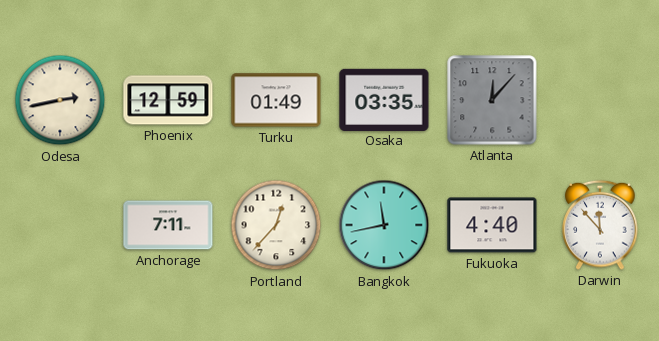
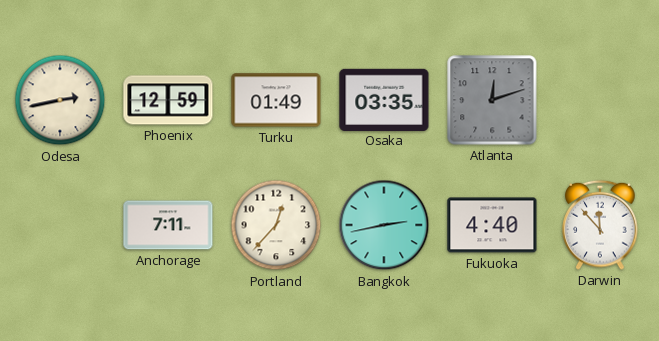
Atlanta: 12:07 -> 12:12 (492, 100)
Bangkok: 11:43 -> 2:43 (384, 225)
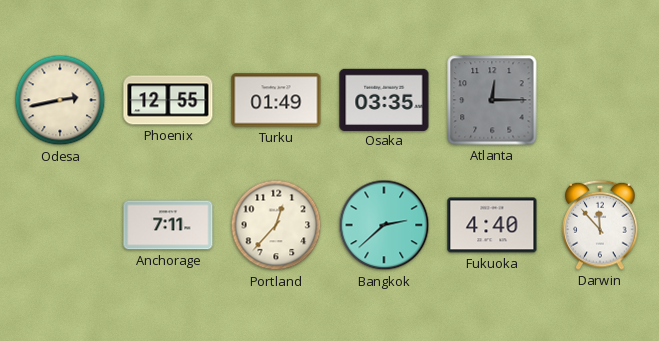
Phoenix: 12:59 -> 12:55 (168, 100)
Atlanta: 12:12 -> 12:15 (492, 100)
Bangkok: 2:43 -> 2:38 (384, 225)
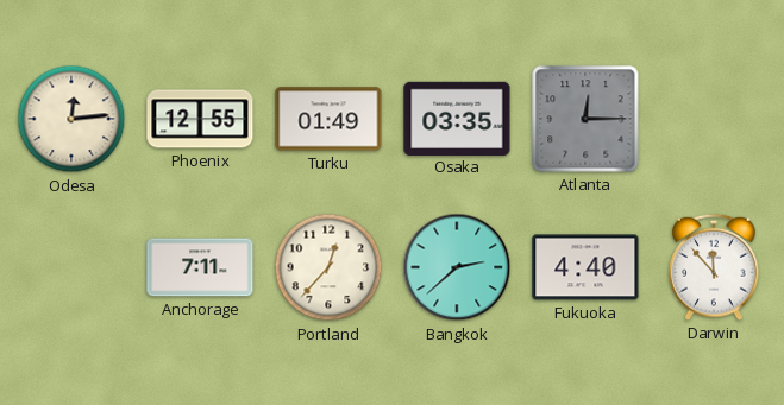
Odesa: 2:43 -> 12:14 (71, 119)
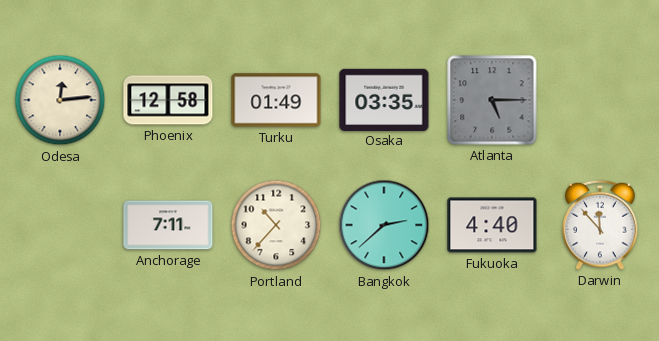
Phoenix: 12:55 -> 12:58 (168, 100)
Atlanta: 12:15 -> 5:15 (492, 100)
Portland: 12:37 -> 10:37 (276, 225)
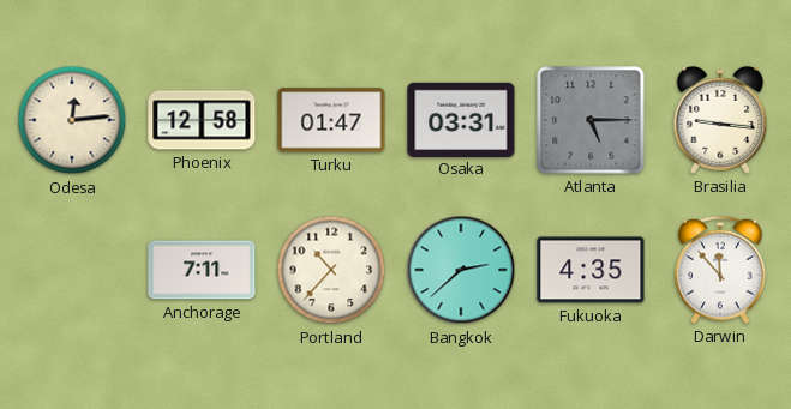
Turku: 01:49 -> 01:47 (331, 120)
Osaka: 03:35 -> 03:31 (461, 119)
Brasilia: none -> 9:16 (720, 120)
Fukuoka: 4:40 -> 4:35 (591, 270)
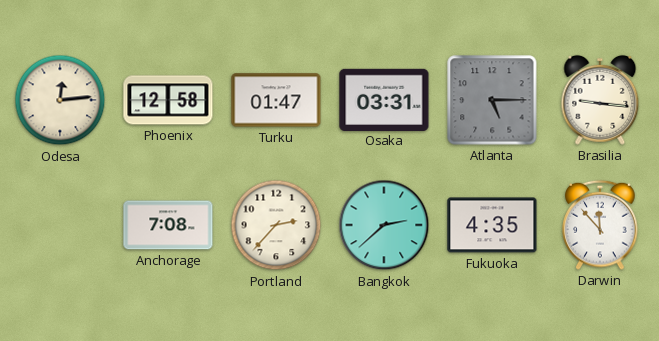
Anchorage: 7:11 -> 7:08 (168, 225)
Portland: 10:37 -> 2:37 (276, 225)
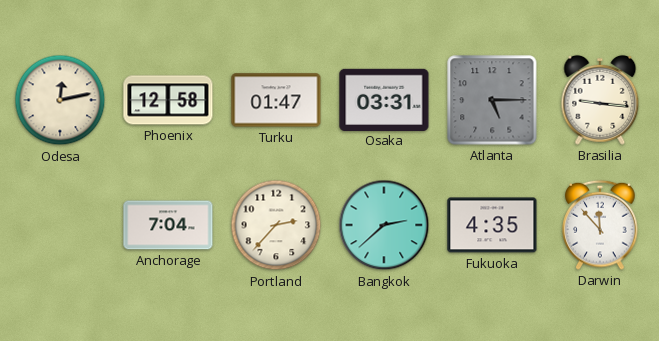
Odesa: 12:14 -> 12:13 (60, 100)
Anchorage: 7:08 -> 7:04 (168, 225)
